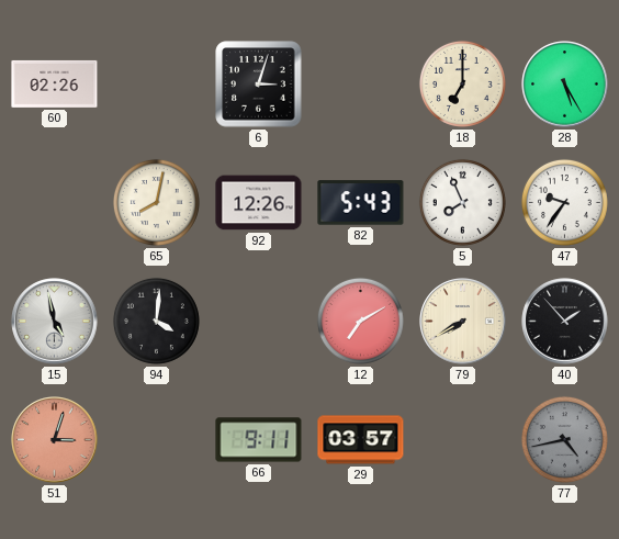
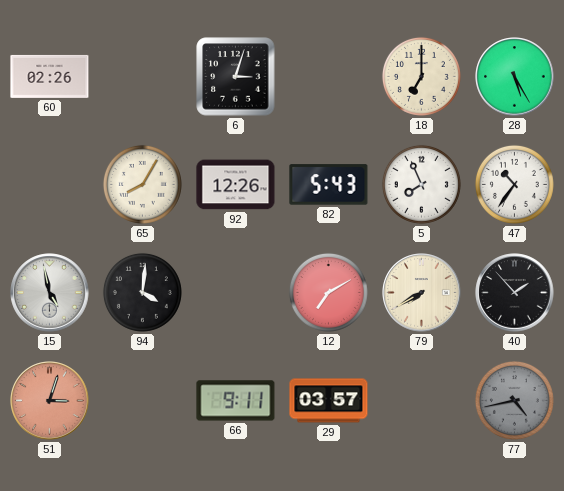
65: 8:02 -> 8:05 (142, 184)
47: 9:36 -> 10:36 (514, 184)
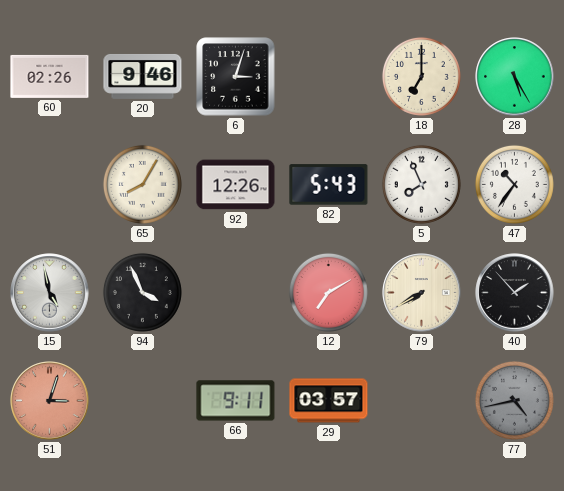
20: none -> 9:46 (143, 76)
94: 4:01 -> 3:56 (142, 292)
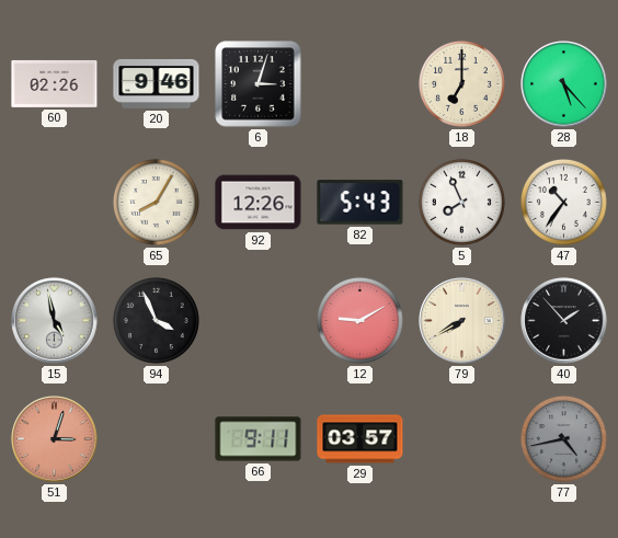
28: 5:25 -> 5:23 (564, 84)
12: 7:10 -> 9:10 (359, 320)
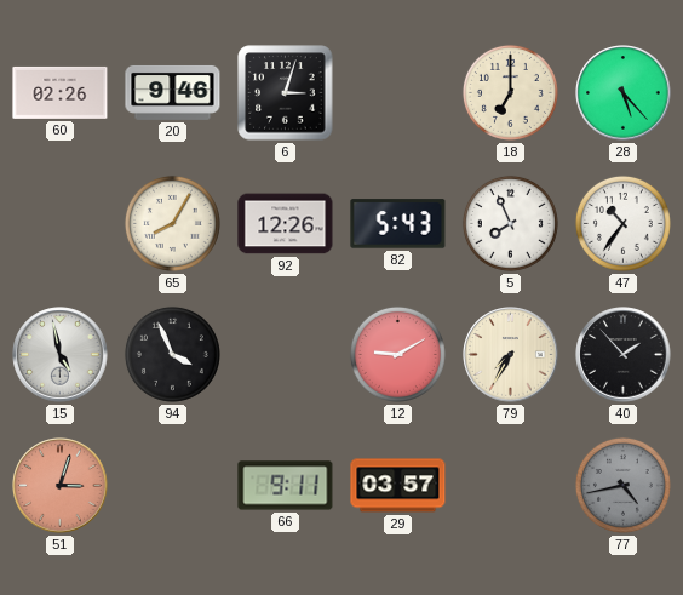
79: 7:40 -> 7:35 (511, 355)
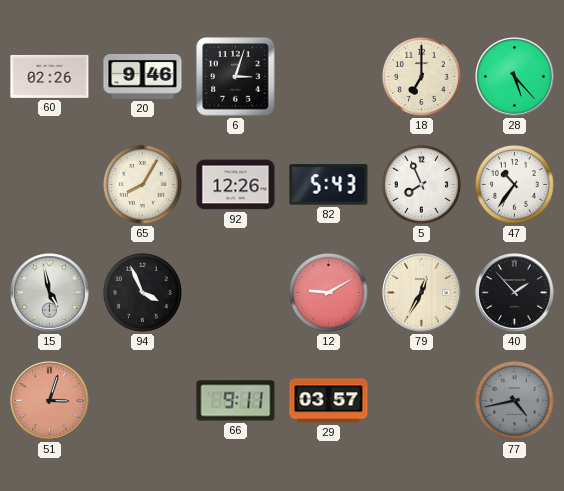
79: 7:35 -> 12:35 (422, 293)
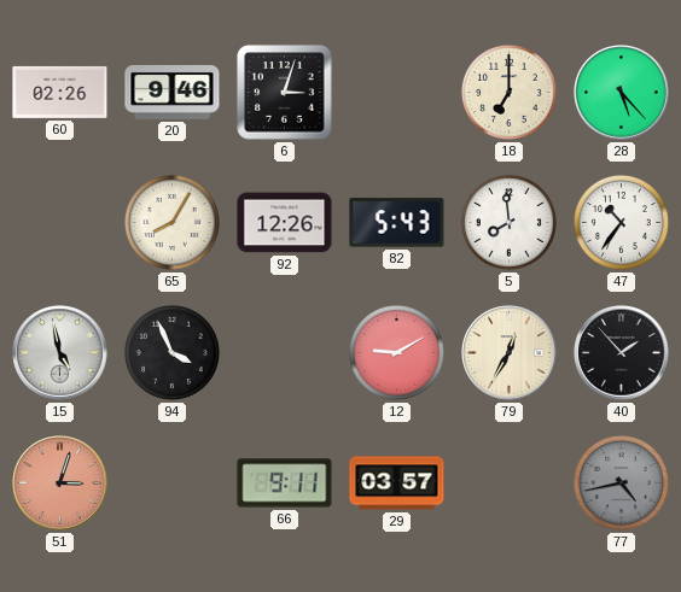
5: 7:56 -> 7:59 (508, 222)
